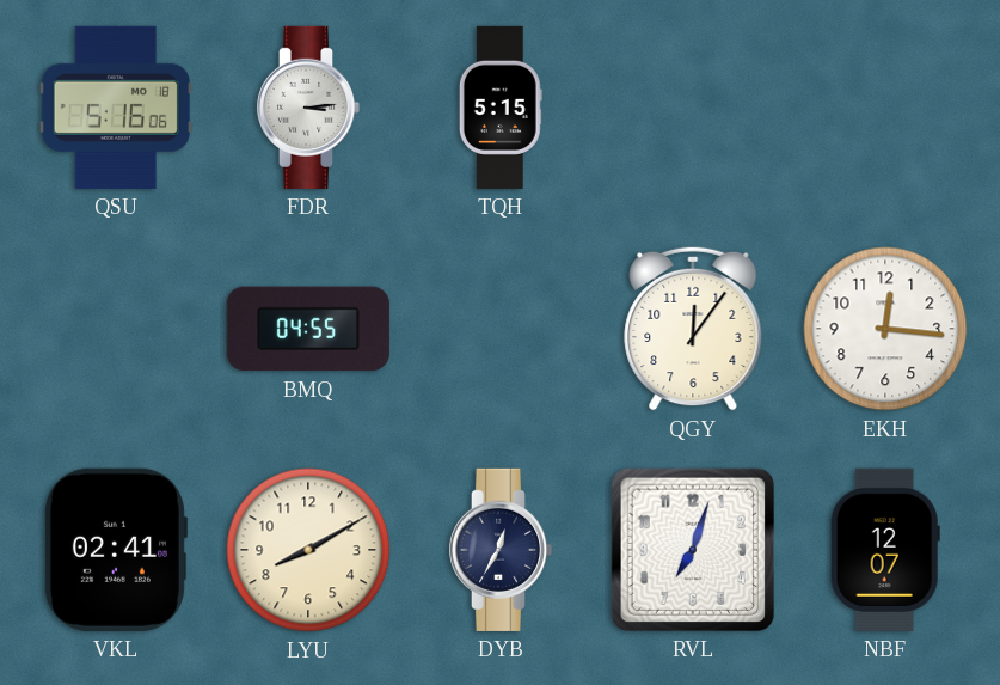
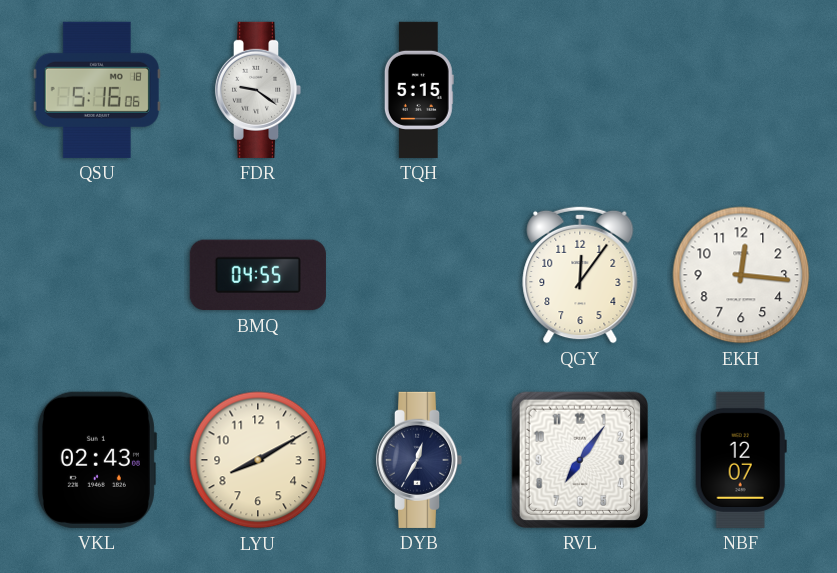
FDR: 3:14 -> 9:21 (258, 90)
VKL: 02:41 -> 02:43 (96, 460)
RVL: 7:03 -> 7:06 (580, 460)
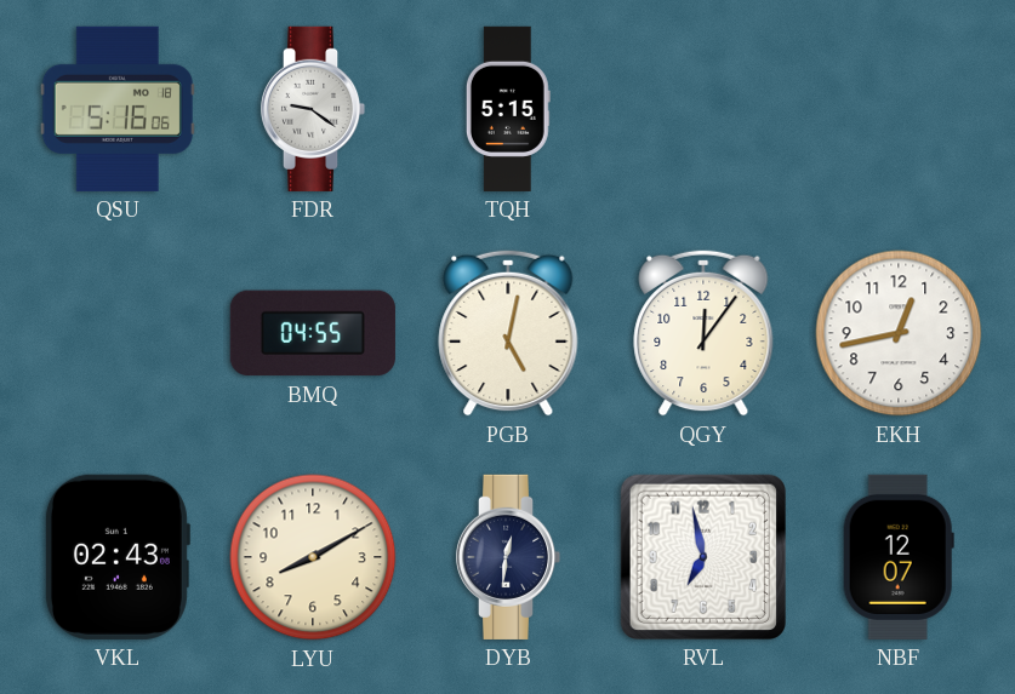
PGB: none -> 5:02 (508, 333)
EKH: 12:16 -> 12:43 (899, 333)
DYB: 12:35 -> 12:31 (508, 557)
RVL: 7:06 -> 6:58 (703, 557)
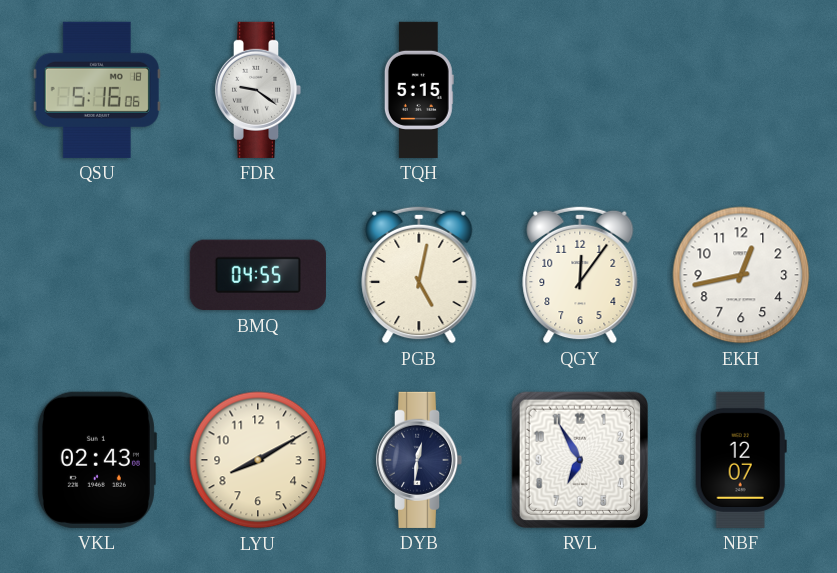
RVL: 6:58 -> 6:55 (580, 460)
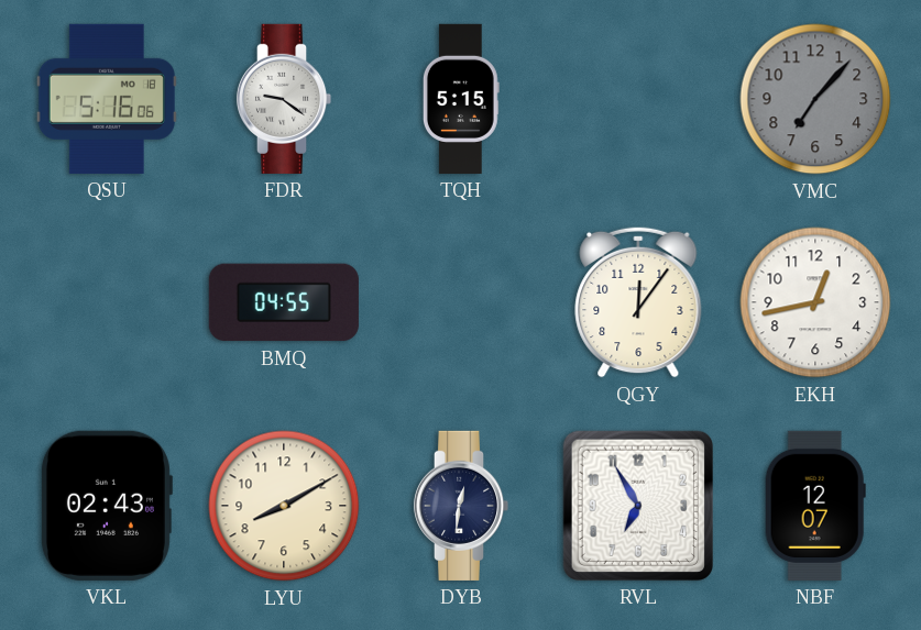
VMC: none -> 7:07 (815, 99)
PGB: 5:02 -> none (419, 275)
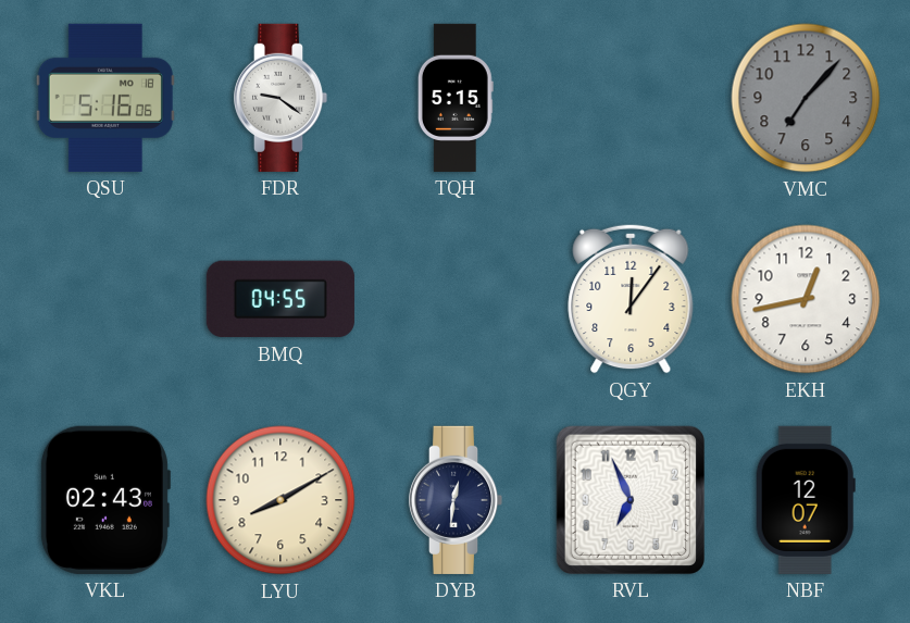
RVL: 6:55 -> 6:56 (631, 500)
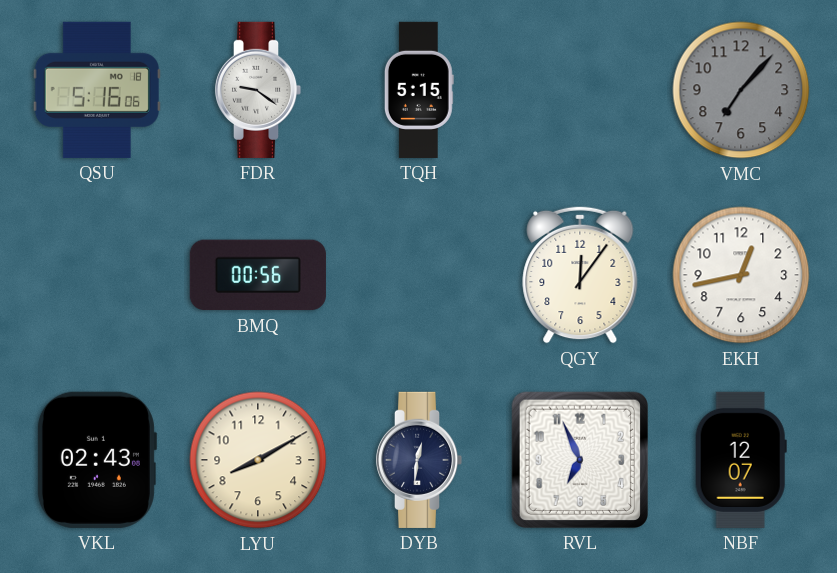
BMQ: 04:55 -> 00:56 (258, 275)
